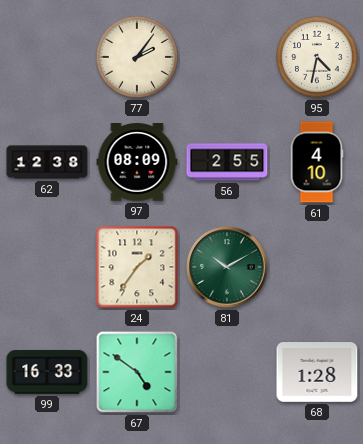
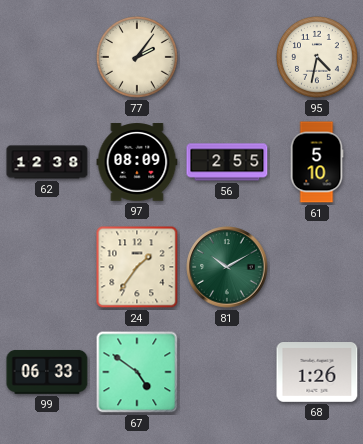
61: 4:10 -> 5:10 (317, 162)
99: 16:33 -> 06:33 (47, 372)
68: 1:28 -> 1:26 (317, 373)
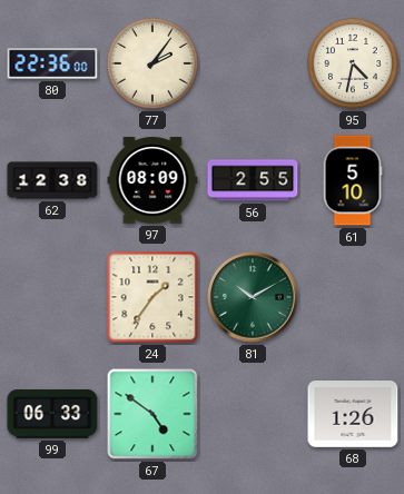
80: none -> 22:36 (52, 63)
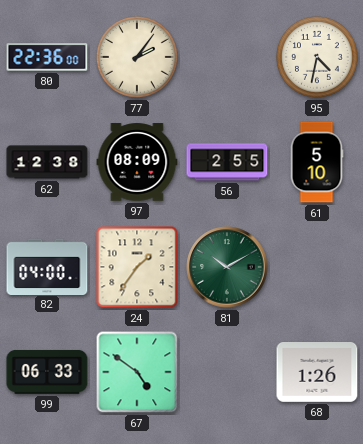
82: none -> 04:00 (47, 266)
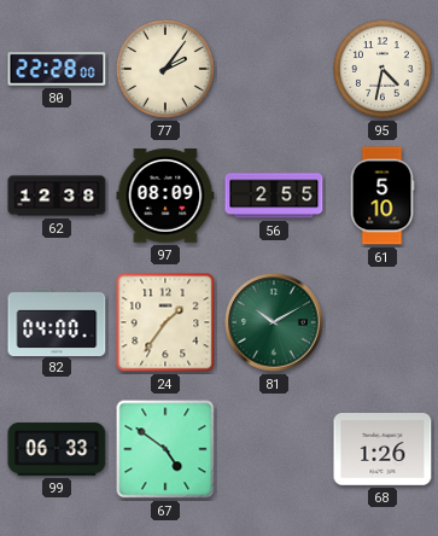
80: 22:36 -> 22:28 (57, 69)
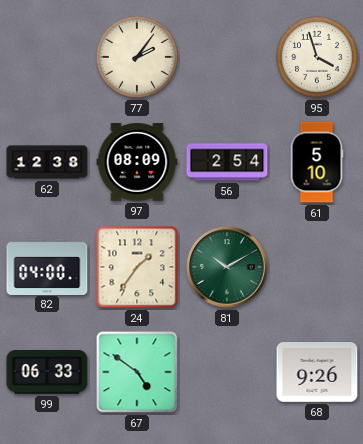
80: 22:28 -> none (57, 69)
95: 4:32 -> 3:57 (318, 58)
56: 2:55 -> 2:54 (227, 162)
68: 1:26 -> 9:26 (317, 373)
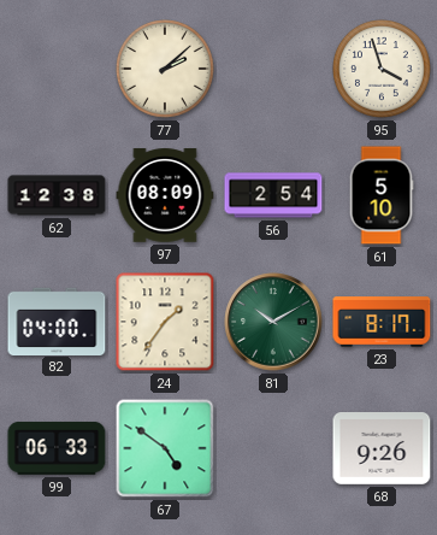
77: 2:06 -> 2:08 (166, 70)
23: none -> 8:17 (382, 322)
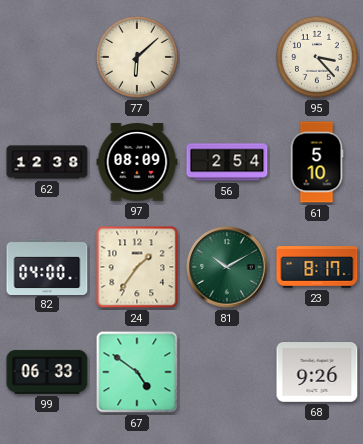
77: 2:08 -> 6:08 (138, 58)
95: 3:57 -> 3:23 (318, 58)
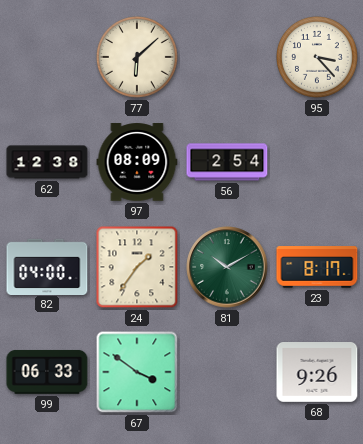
61: 5:10 -> none (317, 162)
67: 4:51 -> 3:51 (137, 372)
